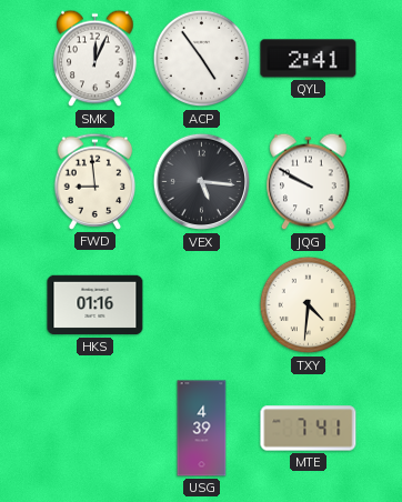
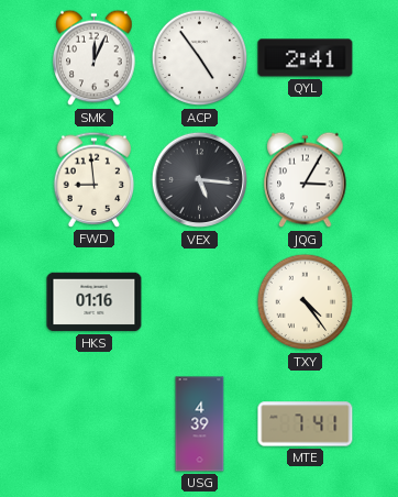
JQG: 9:50 -> 3:05 (306, 180)
TXY: 4:31 -> 4:24 (306, 302)
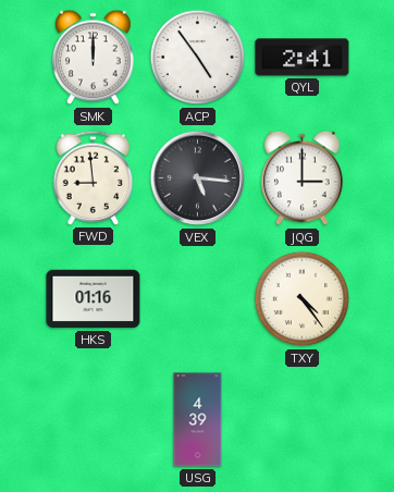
SMK: 12:04 -> 12:00 (94, 58)
JQG: 3:05 -> 3:00 (303, 179)
MTE: 7:41 -> none (306, 424)
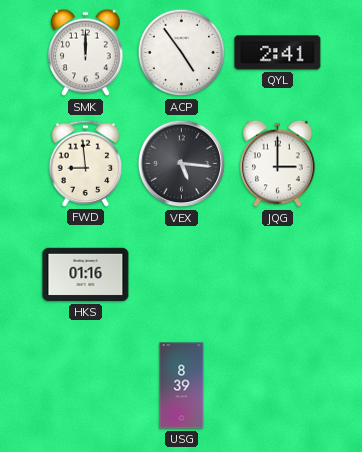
TXY: 4:24 -> none (303, 299)
USG: 4:39 -> 8:39 (182, 386)
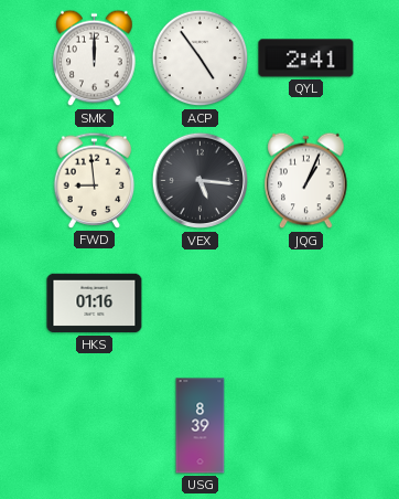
JQG: 3:00 -> 1:04 (306, 181)
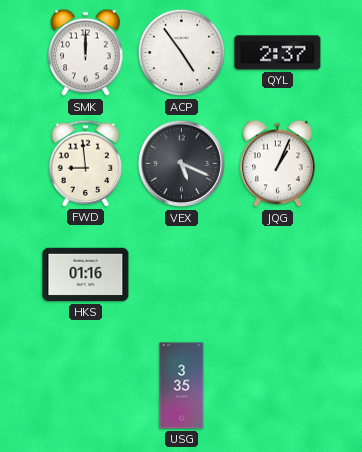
QYL: 2:41 -> 2:37 (278, 53)
VEX: 5:16 -> 5:19 (182, 164)
USG: 8:39 -> 3:35 (182, 386)
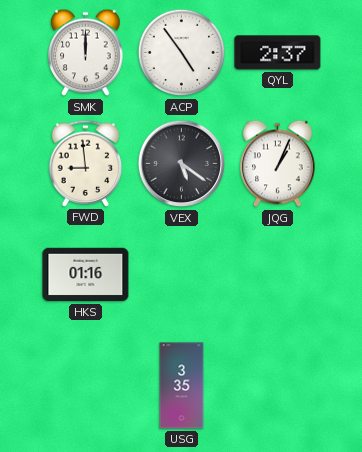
VEX: 5:19 -> 5:21 (182, 164)
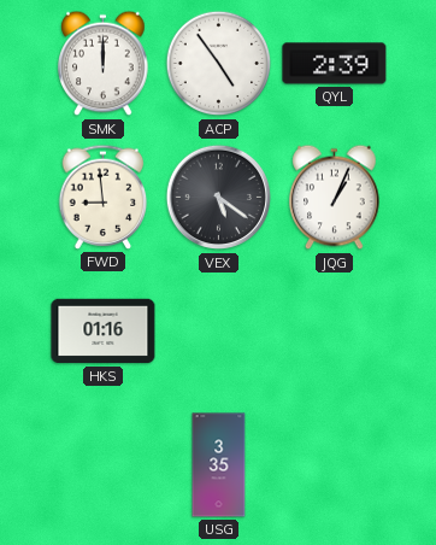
QYL: 2:37 -> 2:39 (335, 64)
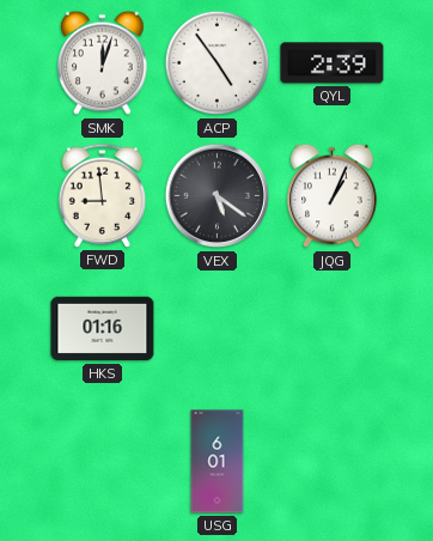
SMK: 12:00 -> 12:03 (103, 63)
USG: 3:35 -> 6:01 (218, 462)
